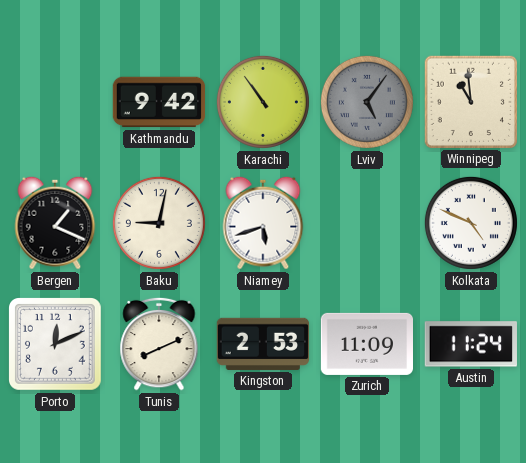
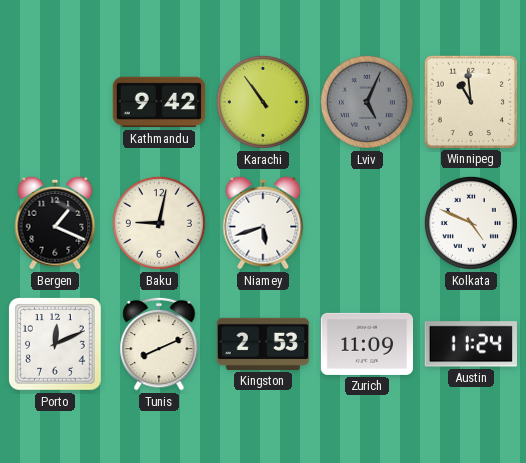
Lviv: 5:06 -> 5:04 (367, 102)
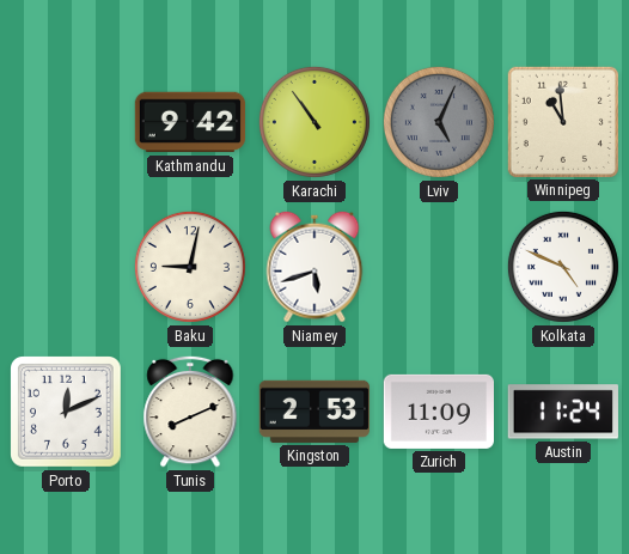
Bergen: 1:19 -> none (55, 223)
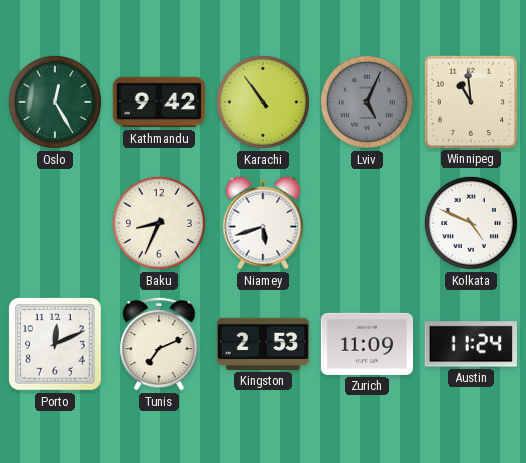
Oslo: none -> 12:25 (55, 102)
Baku: 9:02 -> 8:34 (159, 223)
Tunis: 8:11 -> 7:11 (159, 344)
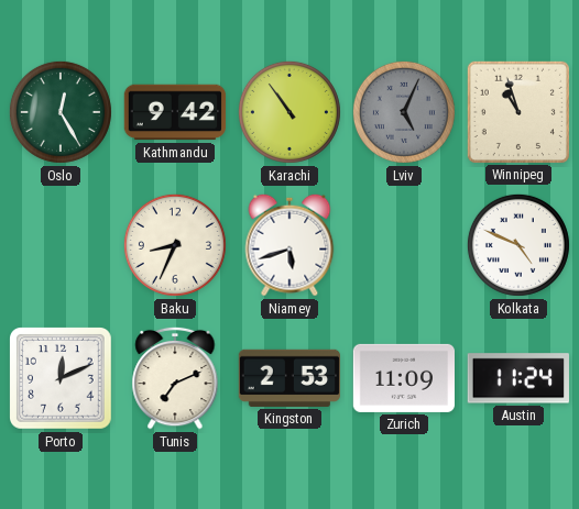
Winnipeg: 10:59 -> 10:57 (517, 111)
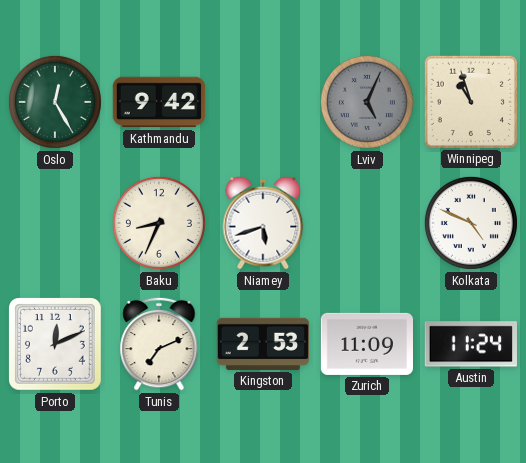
Karachi: 10:54 -> none (289, 112)
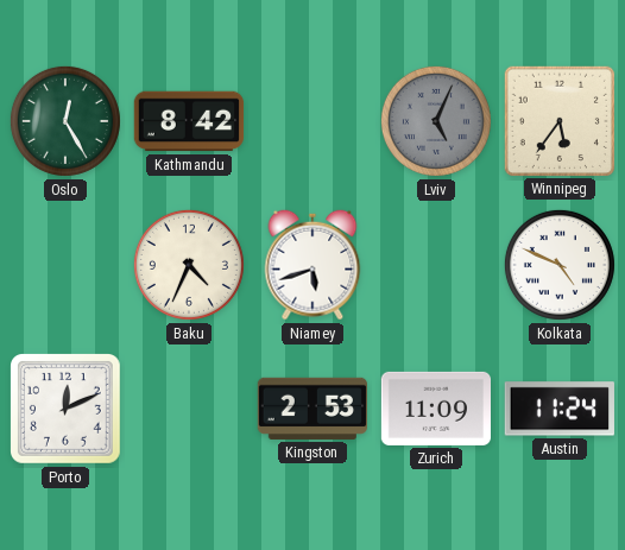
Kathmandu: 9:42 -> 8:42 (189, 121)
Winnipeg: 10:57 -> 5:36 (558, 120)
Baku: 8:34 -> 4:34 (189, 265)
Tunis: 7:11 -> none (159, 344)
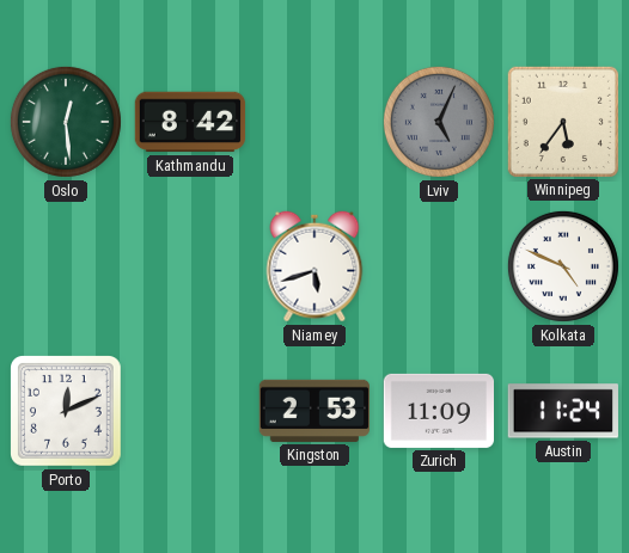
Oslo: 12:25 -> 12:29 (66, 122)
Baku: 4:34 -> none (189, 265)
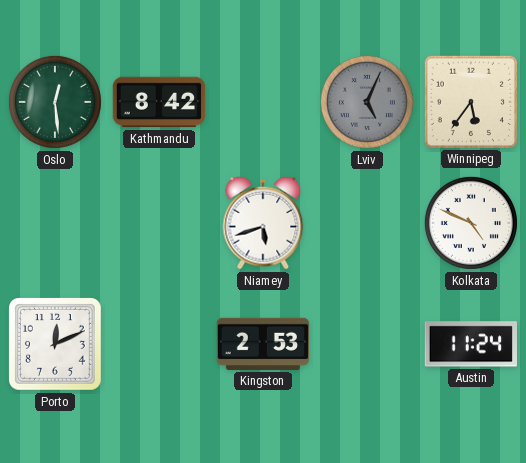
Zurich: 11:09 -> none (438, 411)
